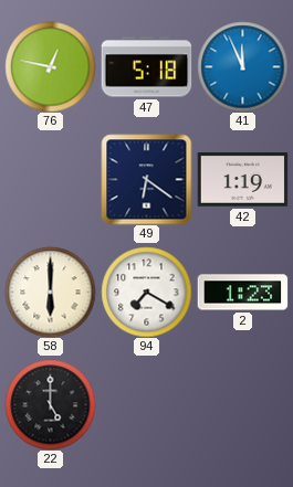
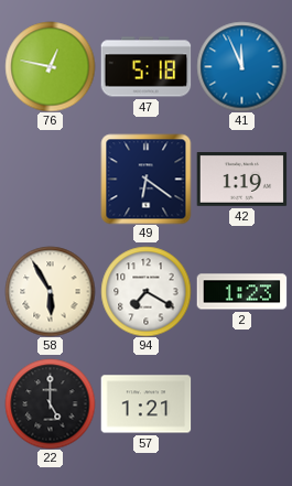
58: 6:00 -> 5:55 (50, 291)
57: none -> 1:21 (145, 404)
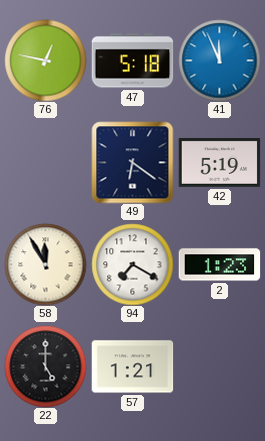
42: 1:19 -> 5:19 (219, 163)
58: 5:55 -> 11:55 (45, 264)
